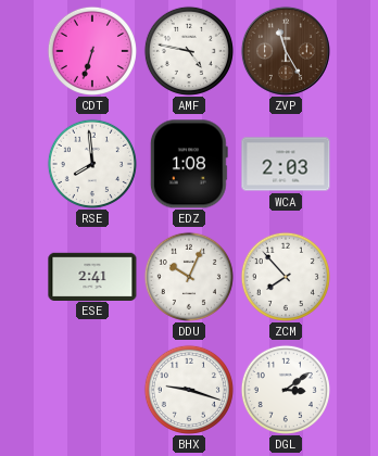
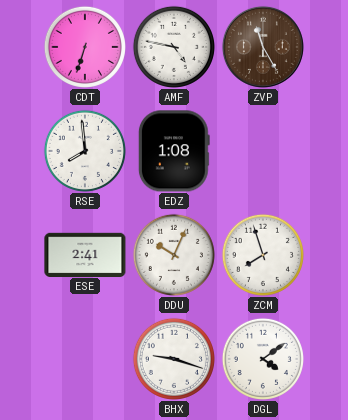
WCA: 2:03 -> none (286, 164)
ZCM: 7:53 -> 7:57 (263, 255)
DGL: 3:09 -> 4:09 (263, 359)
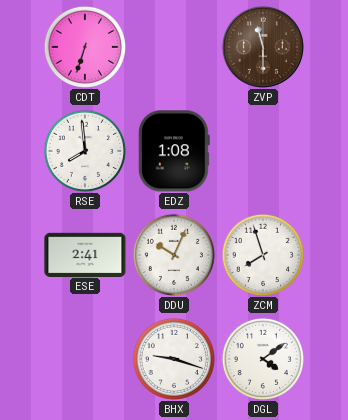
AMF: 4:47 -> none (174, 47)
ZVP: 11:25 -> 11:30 (263, 47)
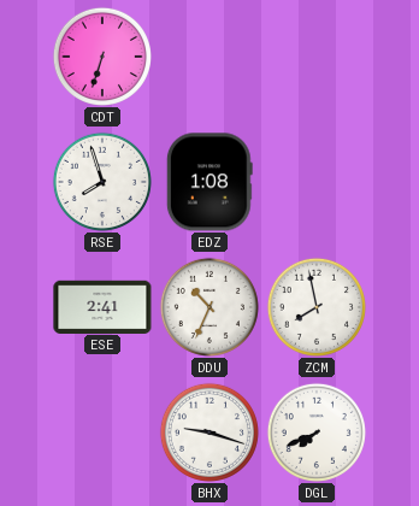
ZVP: 11:30 -> none (263, 47)
RSE: 7:59 -> 7:57 (102, 182)
DDU: 10:04 -> 10:34 (209, 307)
ZCM: 7:57 -> 7:58 (317, 307)
DGL: 4:09 -> 7:41 (317, 433)
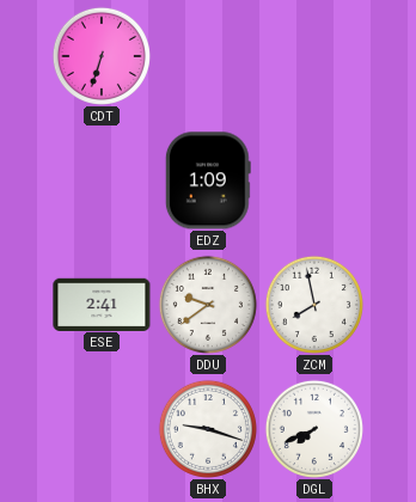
RSE: 7:57 -> none (102, 182)
EDZ: 1:08 -> 1:09 (208, 180)
DDU: 10:34 -> 9:39 (208, 305)
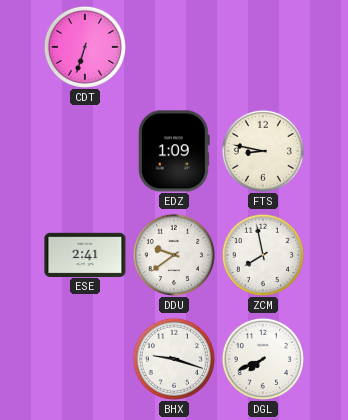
FTS: none -> 8:47 (263, 151)
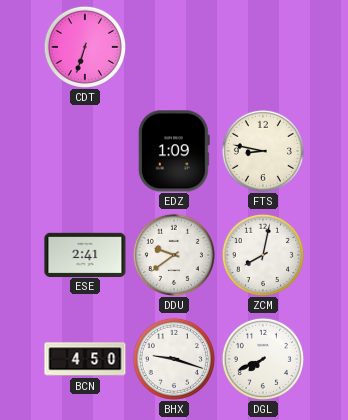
ZCM: 7:58 -> 8:02 (263, 255)
BCN: none -> 4:50 (85, 359)
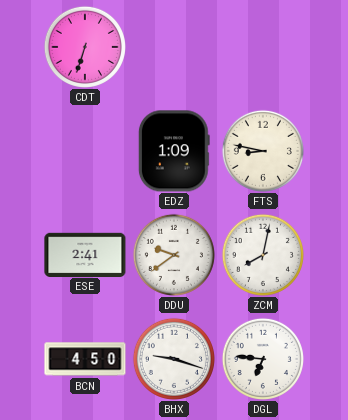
DGL: 7:41 -> 6:46 (263, 359)
